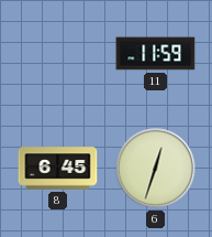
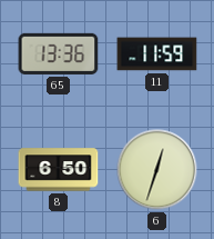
65: none -> 13:36 (59, 53)
8: 6:45 -> 6:50 (59, 170)
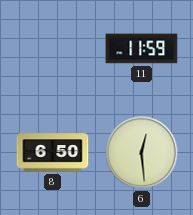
65: 13:36 -> none (59, 53)
6: 12:33 -> 12:29 (142, 153)
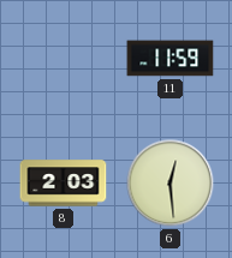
8: 6:50 -> 2:03 (64, 184)
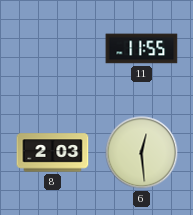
11: 11:59 -> 11:55 (142, 49)
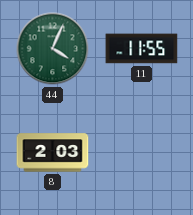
44: none -> 4:04 (53, 49)
6: 12:29 -> none (142, 153)
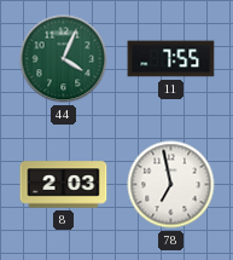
11: 11:55 -> 7:55 (171, 59)
78: none -> 6:58 (171, 185)
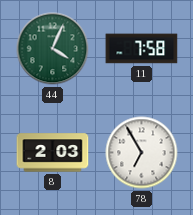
11: 7:55 -> 7:58 (142, 49)
78: 6:58 -> 6:55 (142, 153)
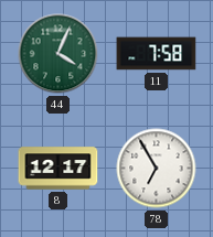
8: 2:03 -> 12:17 (58, 169)
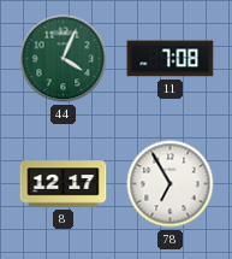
11: 7:58 -> 7:08 (171, 59)
